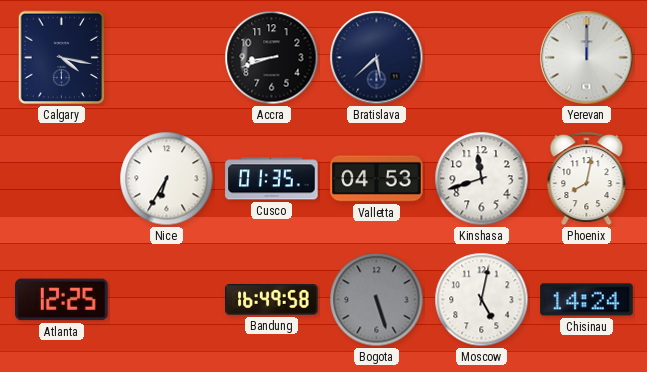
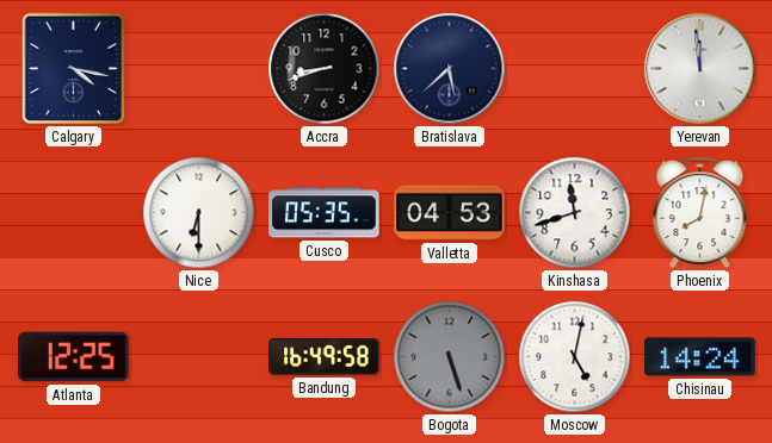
Yerevan: 12:00 -> 11:59 (700, 69)
Nice: 6:35 -> 6:30 (199, 213)
Cusco: 01:35 -> 05:35 (325, 213)
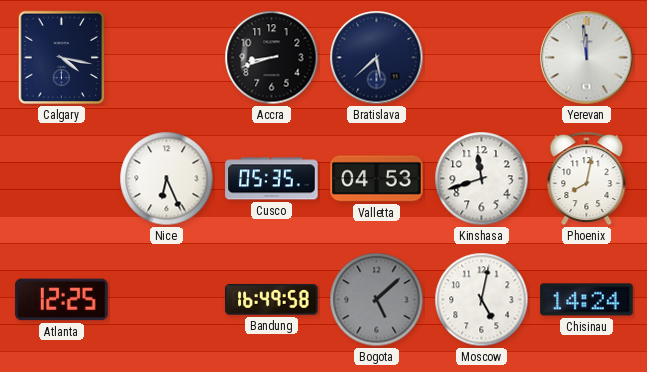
Nice: 6:30 -> 6:26 (167, 179)
Bogota: 5:27 -> 5:08 (377, 300)
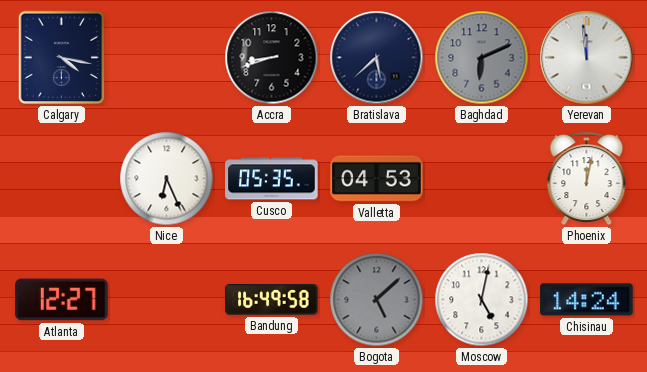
Baghdad: none -> 6:11 (482, 58)
Kinshasa: 11:42 -> none (482, 179)
Phoenix: 8:02 -> 12:02 (587, 179)
Atlanta: 12:25 -> 12:27 (62, 300)
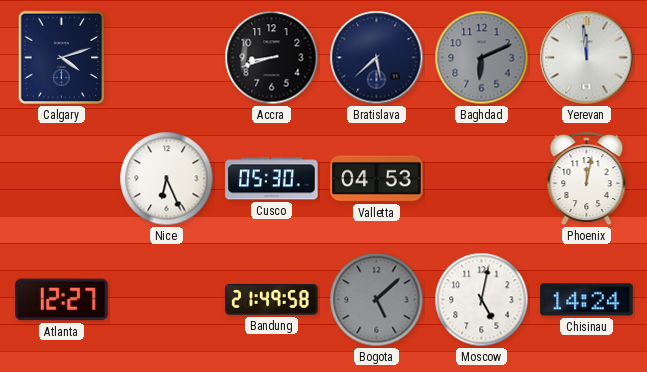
Calgary: 4:17 -> 4:12 (62, 58)
Cusco: 05:35 -> 05:30 (272, 179)
Bandung: 16:49 -> 21:49 (272, 300)
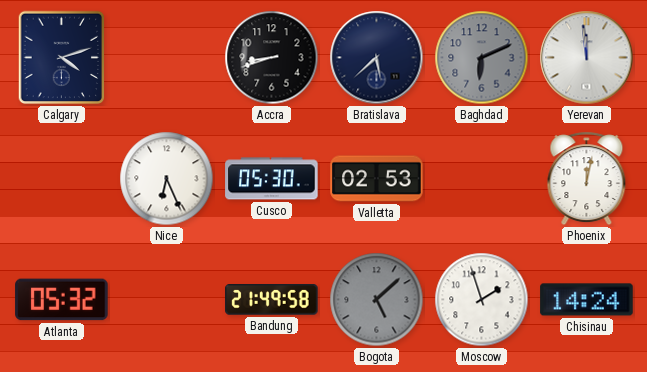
Valletta: 04:53 -> 02:53 (377, 179)
Atlanta: 12:27 -> 05:32 (62, 300)
Moscow: 5:02 -> 1:57 (482, 300)
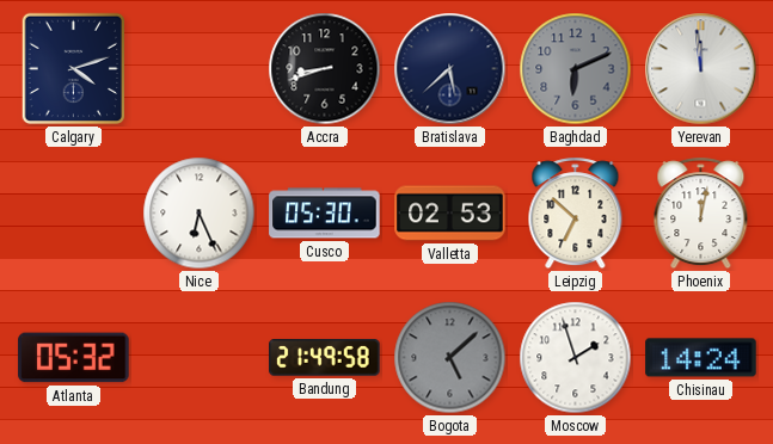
Leipzig: none -> 6:52 (576, 214)
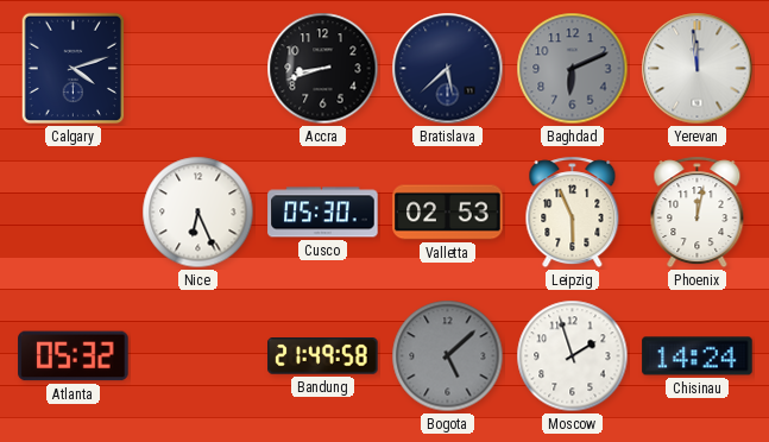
Leipzig: 6:52 -> 5:56 (573, 213)
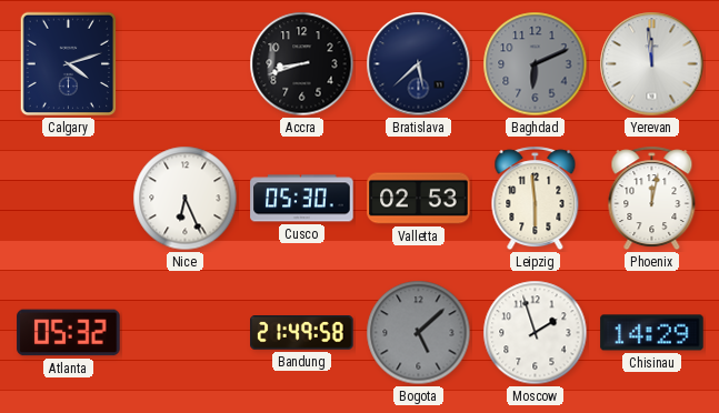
Leipzig: 5:56 -> 5:59 (536, 199)
Chisinau: 14:24 -> 14:29 (652, 333)
